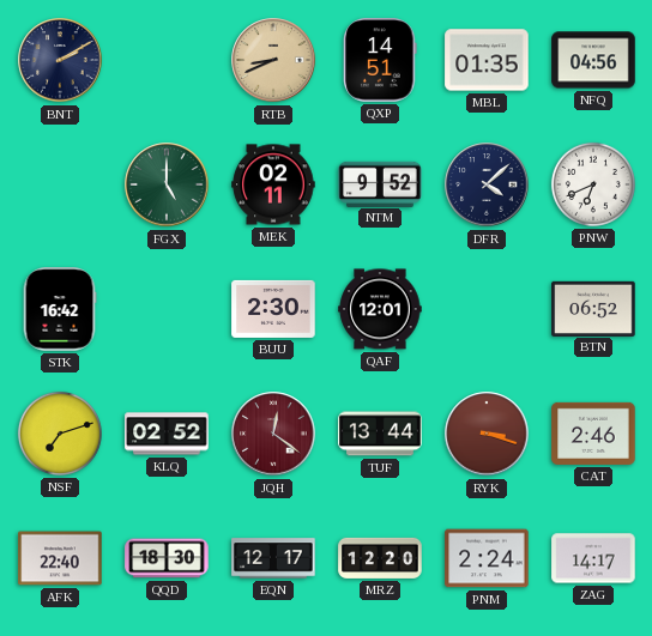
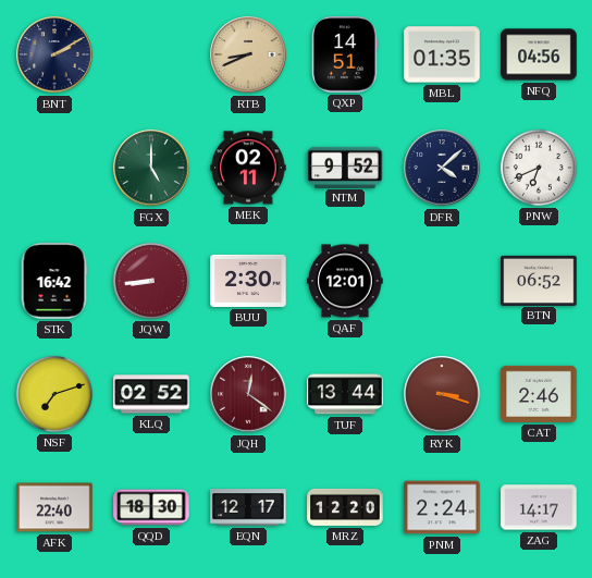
JQW: none -> 8:44 (151, 281)
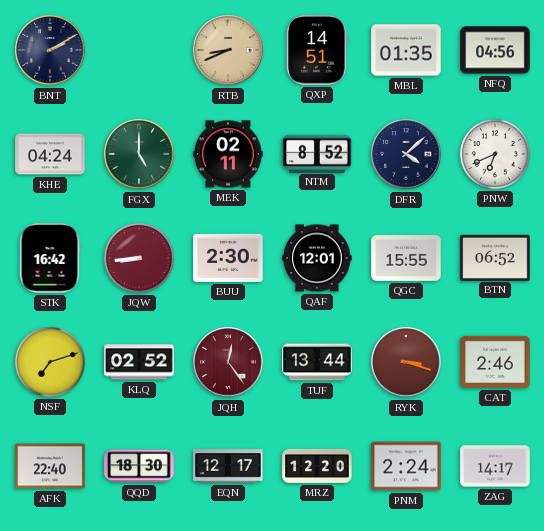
KHE: none -> 04:24 (50, 154)
NTM: 9:52 -> 8:52 (317, 153)
QGC: none -> 15:55 (406, 258)
JQH: 12:21 -> 12:24 (228, 362)
